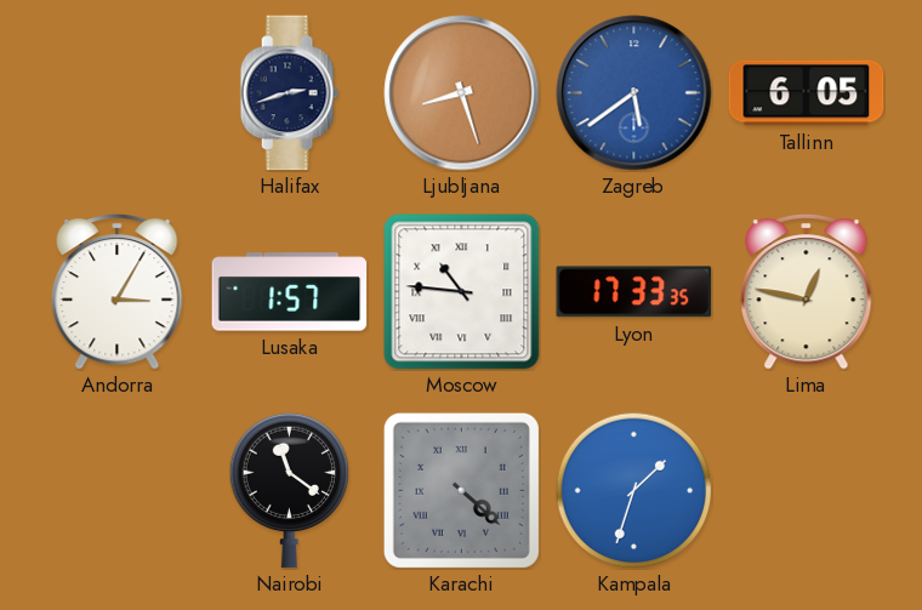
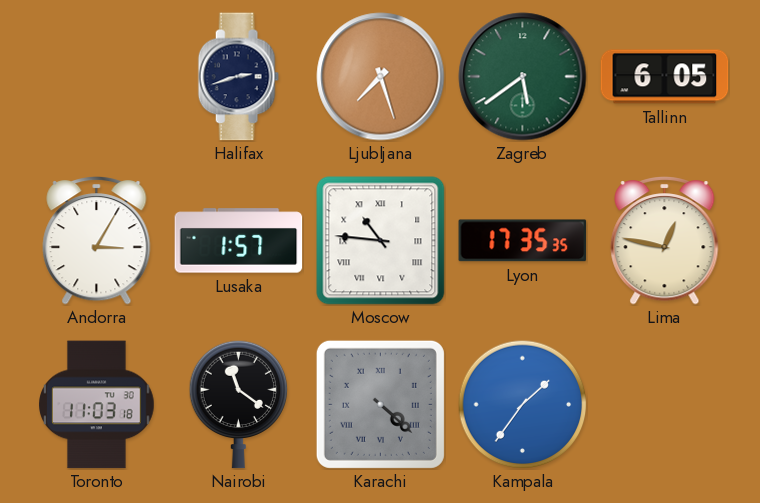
Ljubljana: 8:27 -> 7:27 (381, 77)
Zagreb dial: blue -> green (523, 77)
Lyon: 17:33 -> 17:35 (523, 241)
Toronto: none -> 11:03 (97, 405)
Kampala: 1:33 -> 1:36 (522, 404)
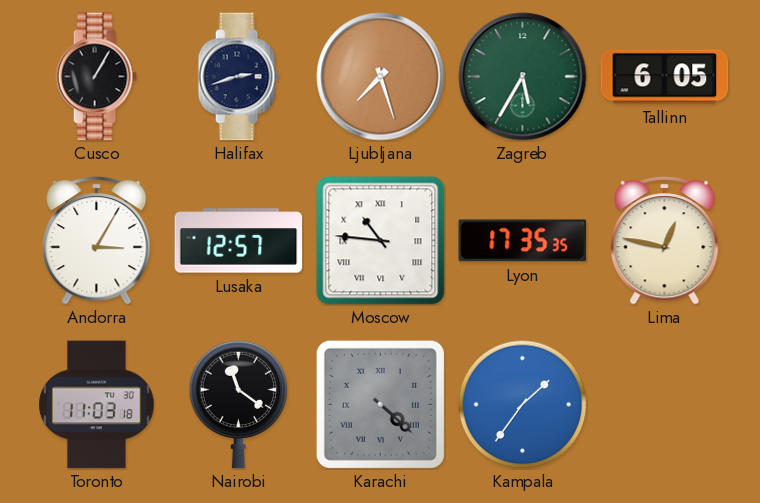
Cusco: none -> 1:05 (96, 77)
Zagreb: 5:39 -> 5:35 (523, 77)
Lusaka: 1:57 -> 12:57 (239, 241)
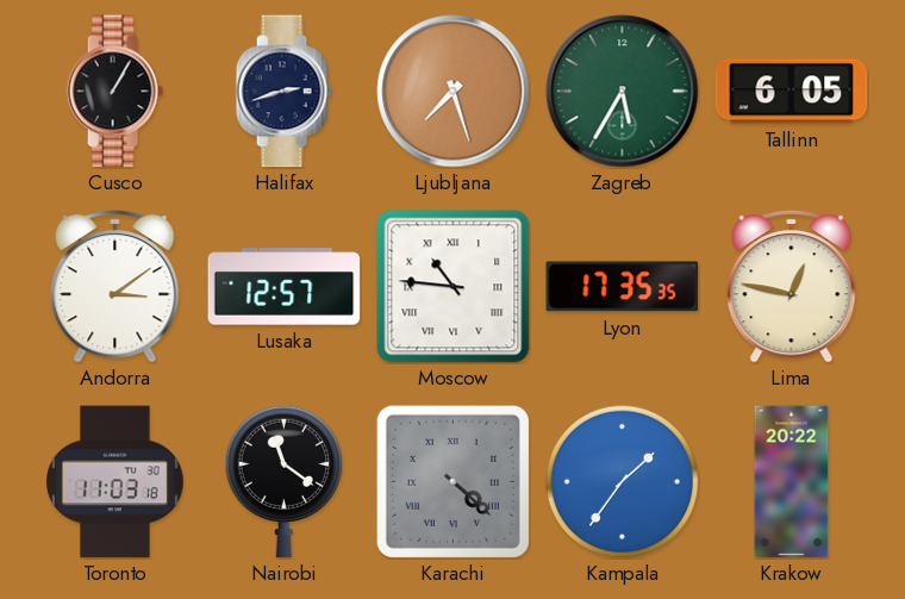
Andorra: 3:05 -> 3:09 (116, 287)
Krakow: none -> 20:22 (792, 482)
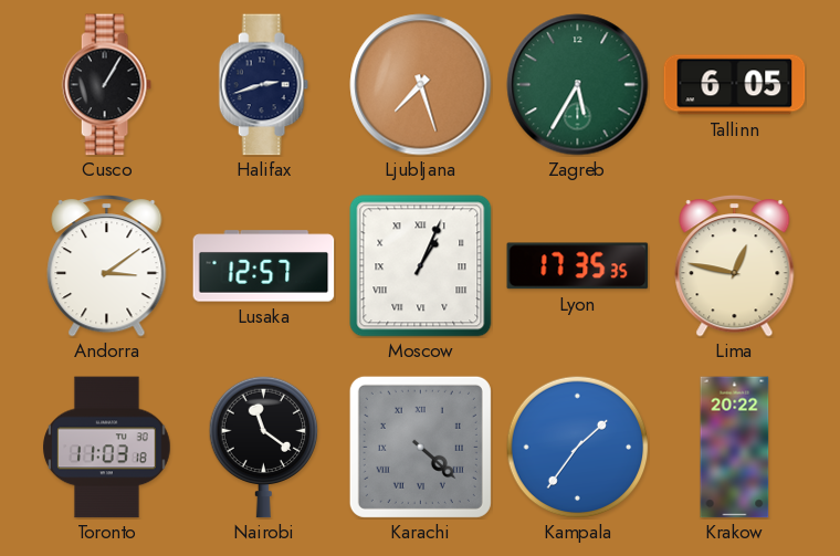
Moscow: 10:46 -> 1:04 (421, 266)
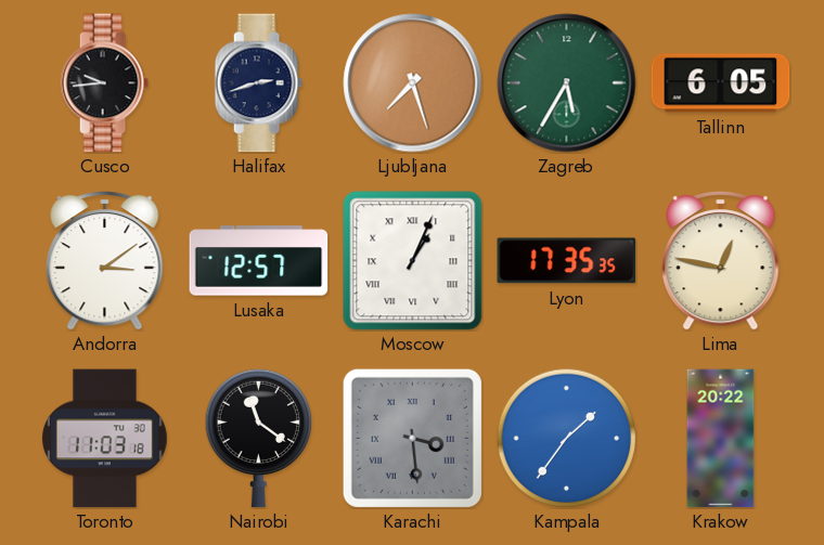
Cusco: 1:05 -> 9:44 (104, 83)
Karachi: 4:22 -> 3:29 (412, 438)
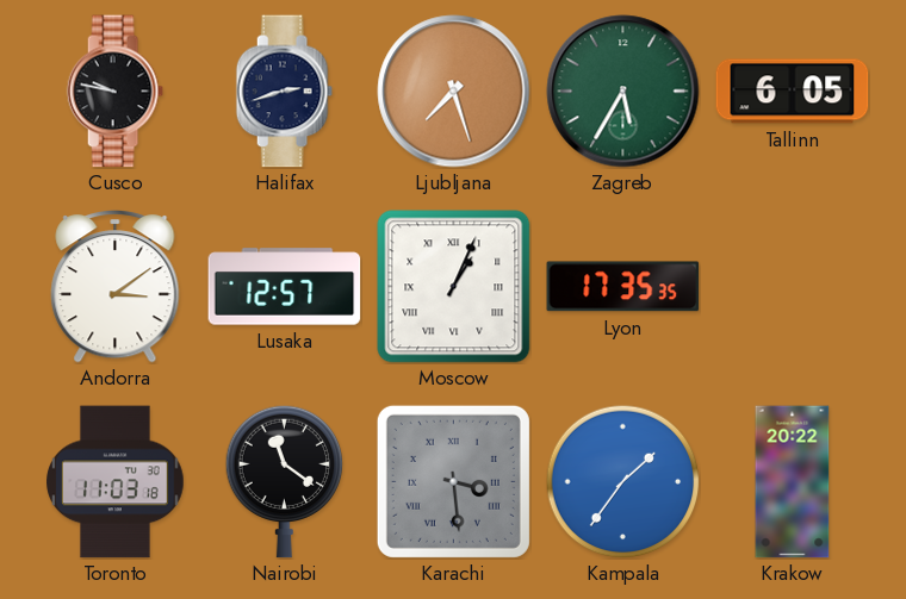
Cusco: 9:44 -> 9:47 (114, 92)
Lima: 12:47 -> none (721, 261)
